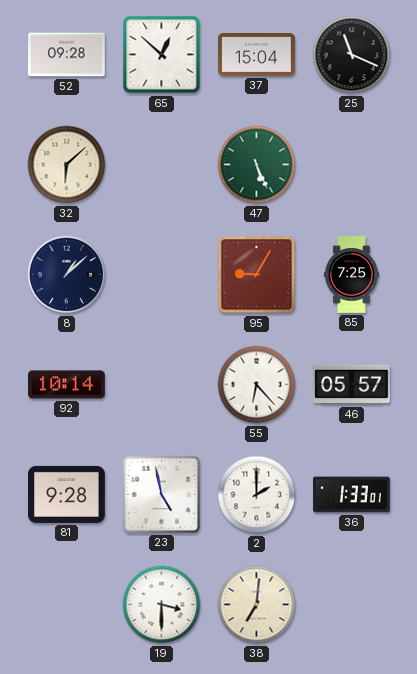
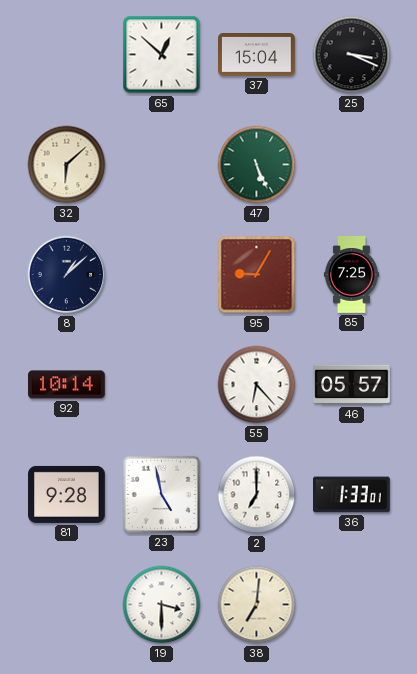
52: 09:28 -> none (67, 55)
25: 11:19 -> 3:19 (352, 55)
2: 2:00 -> 7:00 (257, 495)
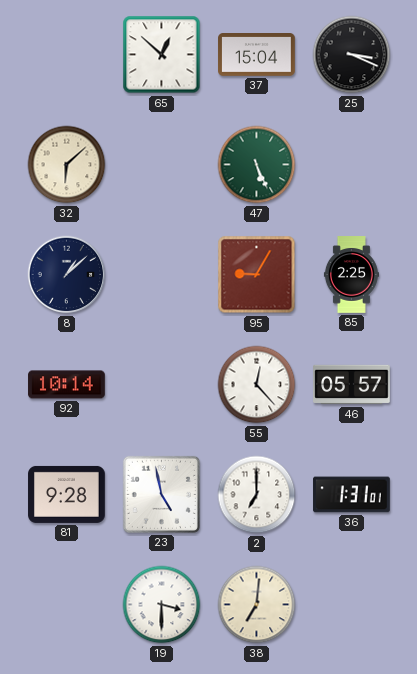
85: 7:25 -> 2:25 (351, 275)
55: 6:23 -> 12:23 (257, 385)
36: 1:33 -> 1:31 (352, 495)
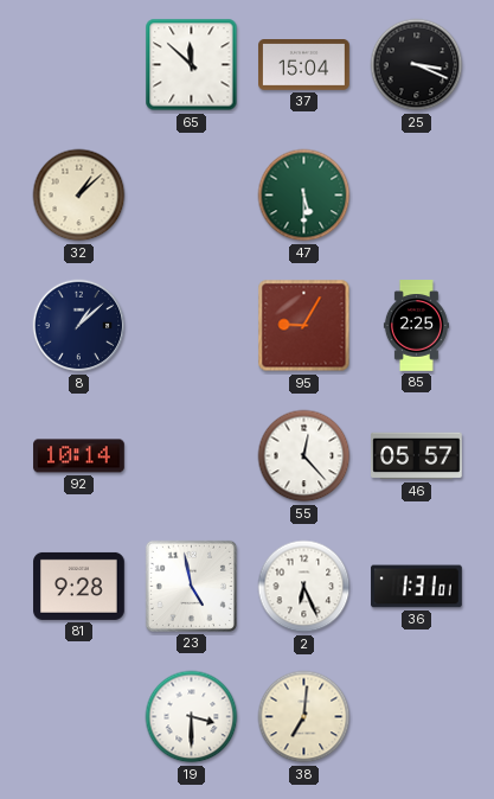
65: 12:52 -> 11:52 (192, 65)
32: 6:08 -> 1:08 (79, 196)
47: 5:26 -> 5:30 (304, 196)
2: 7:00 -> 6:26 (304, 587)
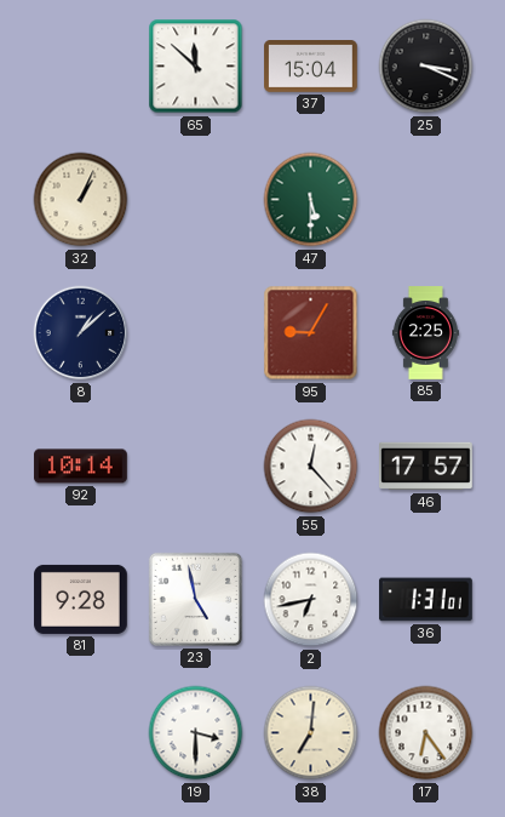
32: 1:08 -> 1:04 (81, 200)
46: 05:57 -> 17:57 (426, 467)
2: 6:26 -> 6:43 (311, 600)
17: none -> 6:24 (426, 733)
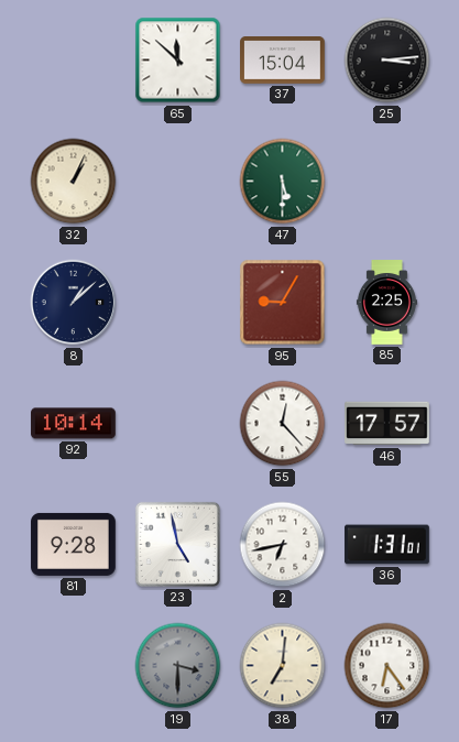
25: 3:19 -> 3:14 (387, 61)
19 dial: white -> grey (178, 666)
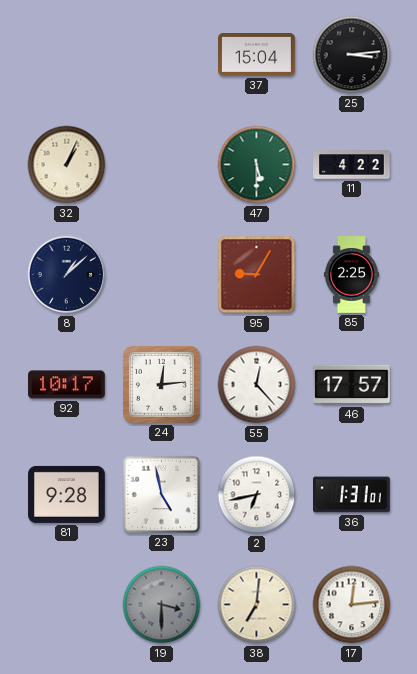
65: 11:52 -> none (178, 61)
11: none -> 4:22 (352, 165)
92: 10:14 -> 10:17 (67, 385)
24: none -> 12:14 (161, 384)
17: 6:24 -> 12:14 (352, 605)
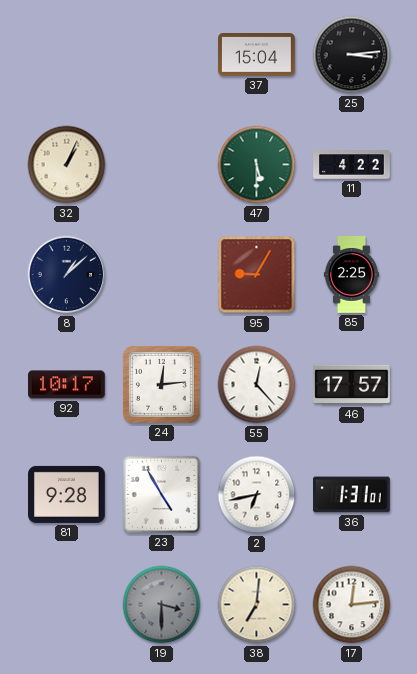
23: 4:58 -> 4:55 (161, 494)
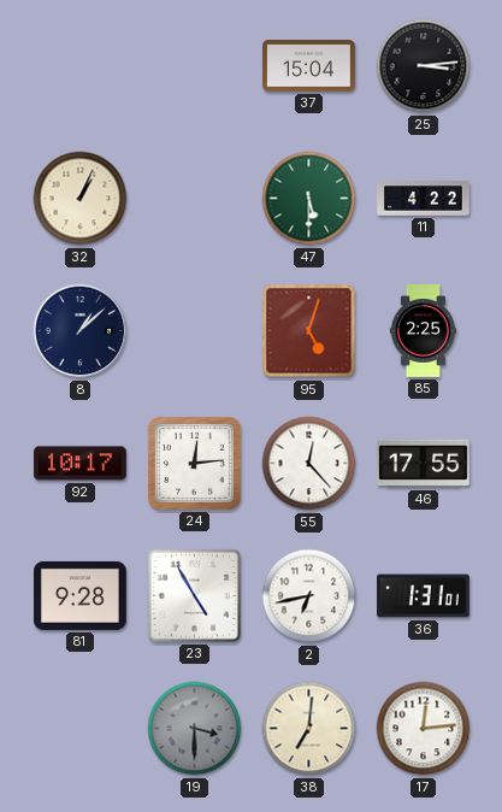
95: 9:05 -> 5:03 (309, 331)
46: 17:57 -> 17:55 (424, 464)
